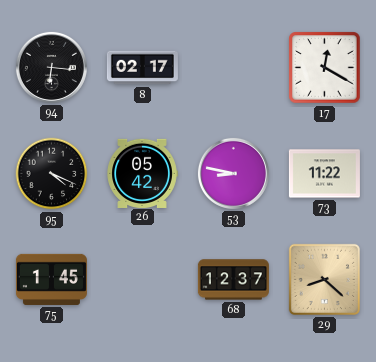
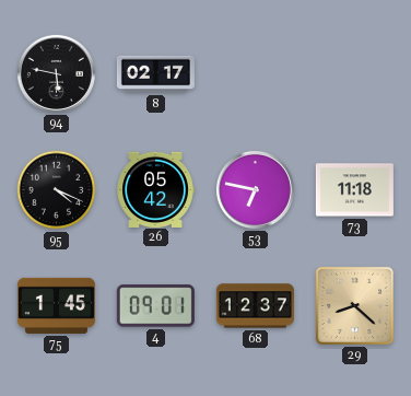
94: 6:16 -> 5:47 (56, 73)
17: 12:20 -> none (325, 68)
53: 8:47 -> 6:47 (255, 189)
73: 11:22 -> 11:18 (354, 190)
4: none -> 09:01 (155, 306)
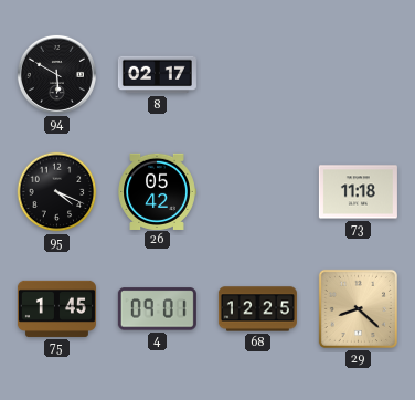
94: 5:47 -> 5:50 (56, 74)
53: 6:47 -> none (255, 189)
68: 12:37 -> 12:25 (257, 309)
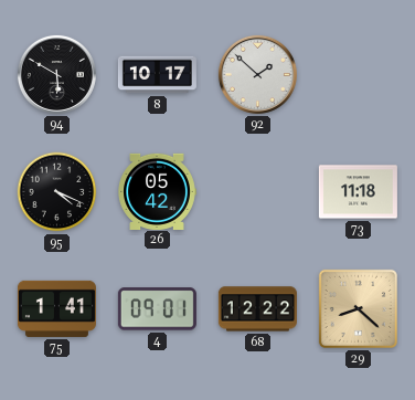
8: 02:17 -> 10:17 (157, 75)
92: none -> 1:52 (257, 74)
75: 1:45 -> 1:41 (56, 308)
68: 12:25 -> 12:22 (257, 309)
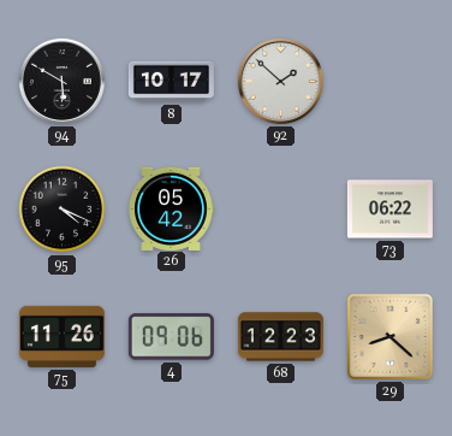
73: 11:18 -> 06:22 (389, 210)
75: 1:41 -> 11:26 (61, 336)
4: 09:01 -> 09:06 (171, 337)
68: 12:22 -> 12:23 (280, 337)
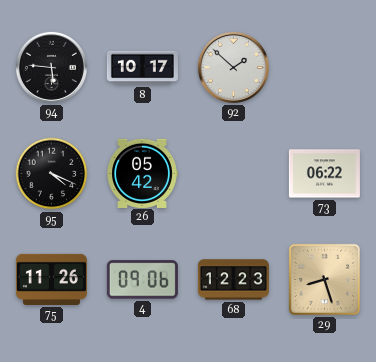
94: 5:50 -> 5:46 (51, 67)
29: 8:22 -> 8:27 (324, 279)
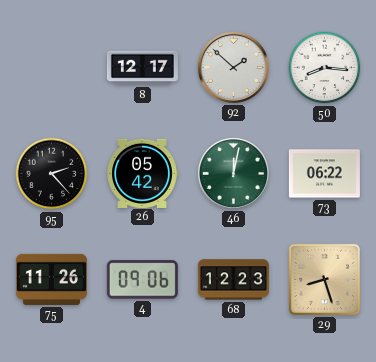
94: 5:46 -> none (51, 67)
8: 10:17 -> 12:17 (142, 68)
50: none -> 8:16 (325, 68)
95: 4:19 -> 2:23 (52, 174)
46: none -> 12:02 (233, 173)
